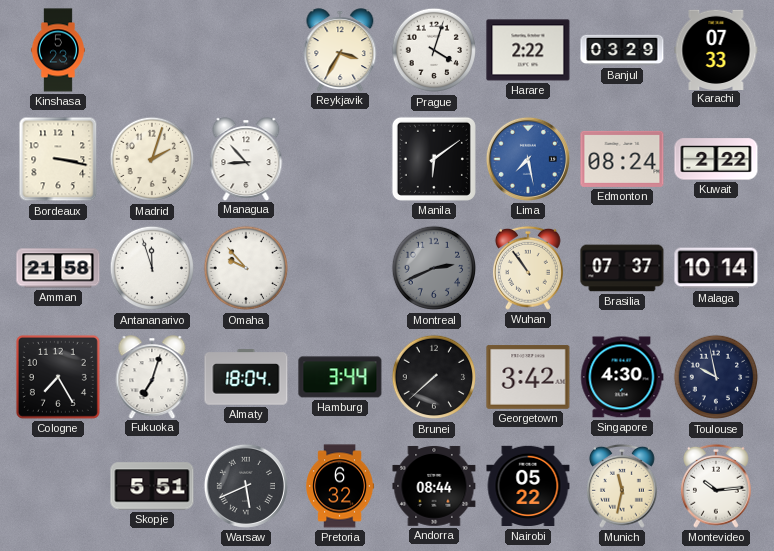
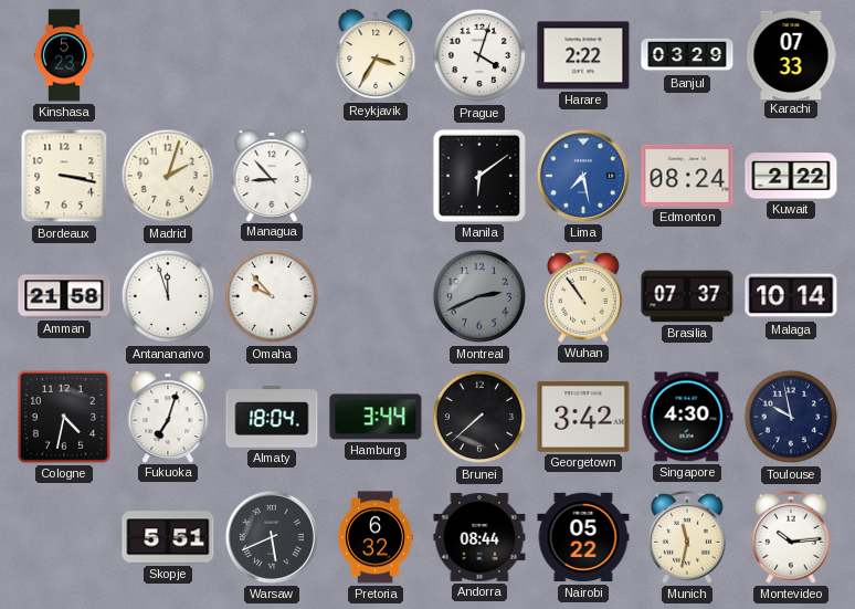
Cologne: 7:25 -> 4:32 (64, 417)
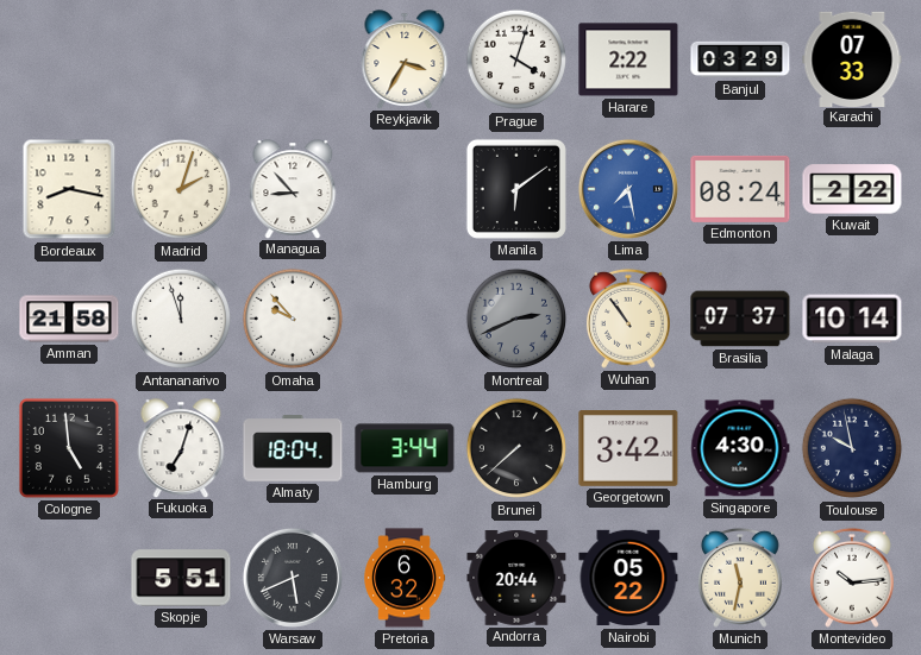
Kinshasa: 5:23 -> none (64, 55)
Bordeaux: 3:17 -> 8:17 (69, 189)
Cologne: 4:32 -> 4:59 (69, 448)
Andorra: 08:44 -> 20:44 (516, 578)
